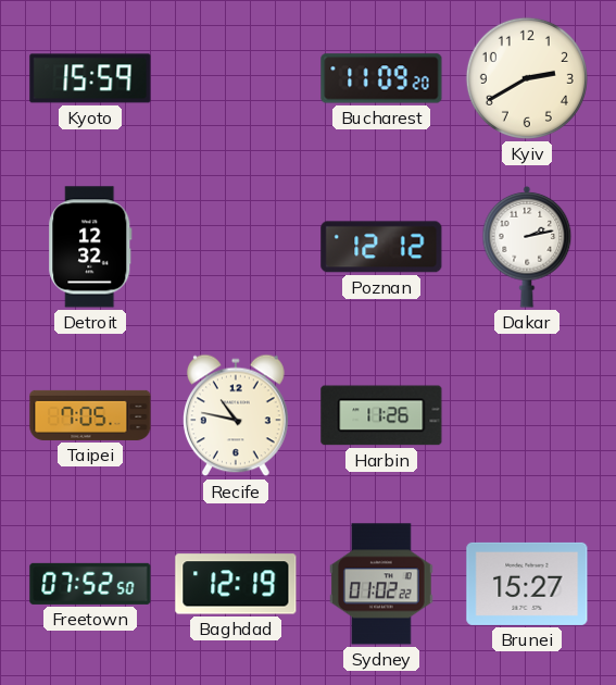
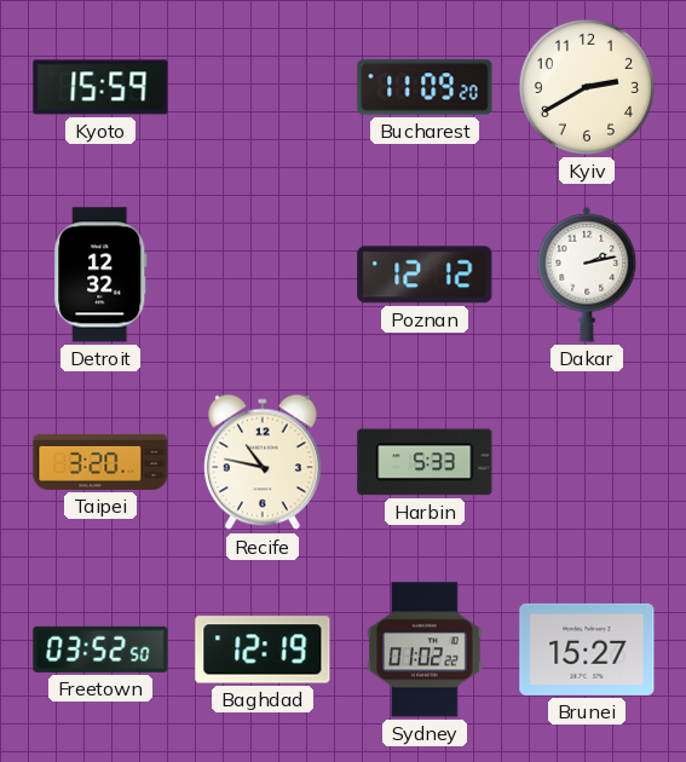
Taipei: 7:05 -> 3:20 (100, 462)
Harbin: 11:26 -> 5:33 (425, 462)
Freetown: 07:52 -> 03:52 (100, 650)
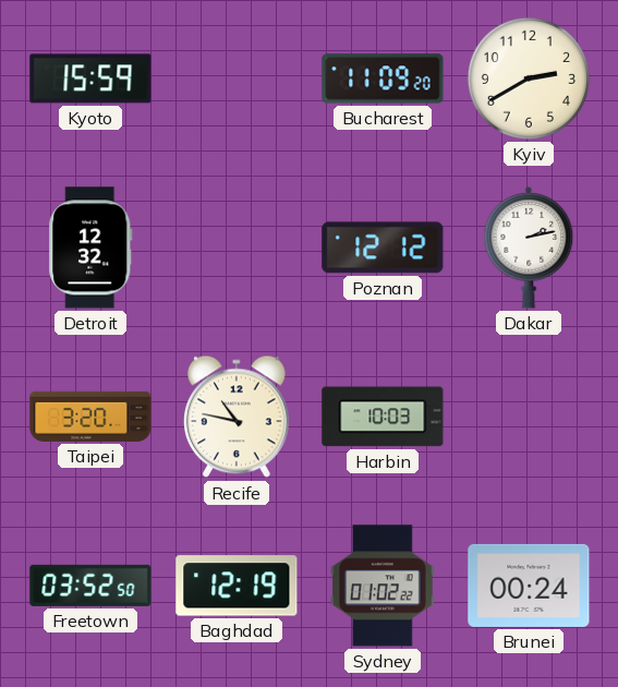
Harbin: 5:33 -> 10:03 (383, 417)
Brunei: 15:27 -> 00:24 (529, 586)
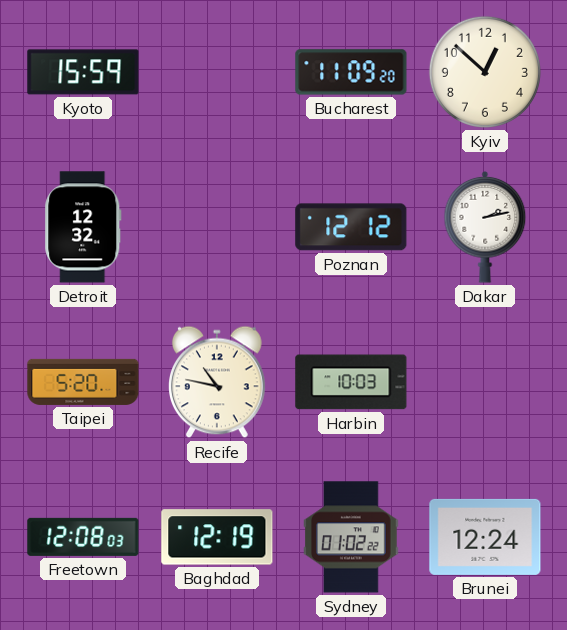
Kyiv: 2:40 -> 12:52 (485, 72)
Taipei: 3:20 -> 5:20 (83, 382)
Freetown: 03:52 -> 12:08 (83, 537)
Brunei: 00:24 -> 12:24 (485, 537)
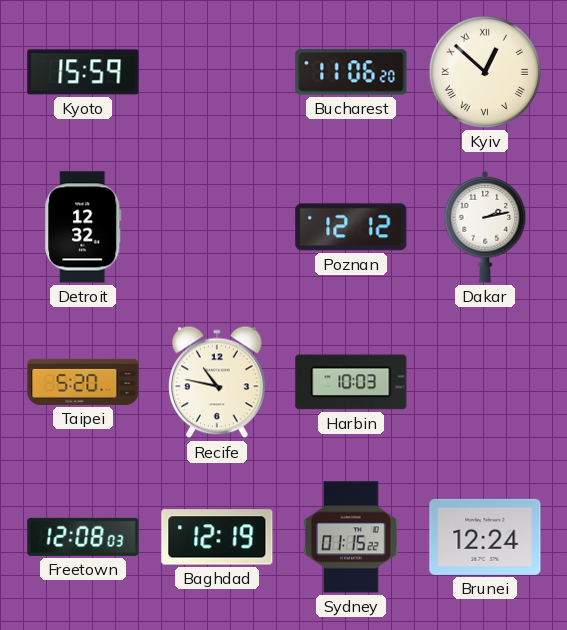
Bucharest: 11:09 -> 11:06 (351, 72)
Kyiv numerals: Arabic -> Roman (485, 72)
Sydney: 01:02 -> 01:15 (352, 537)
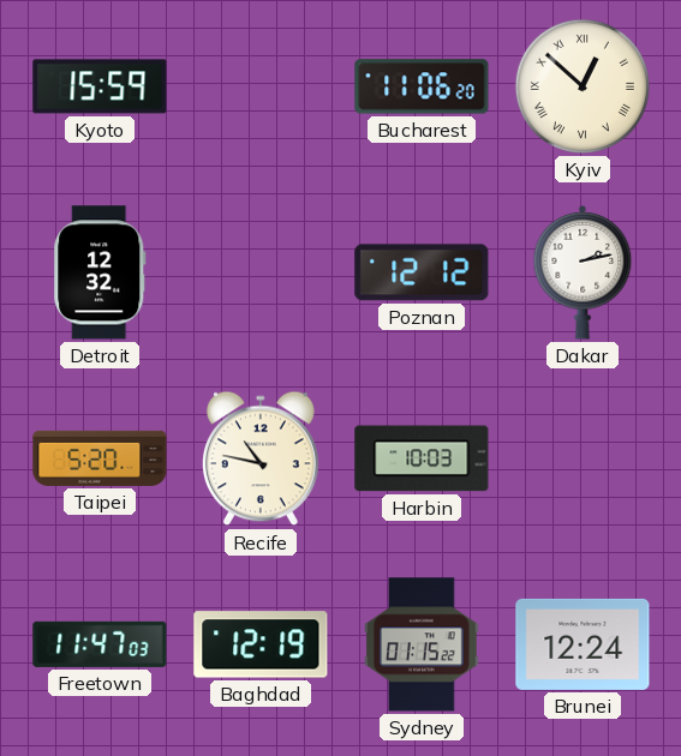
Freetown: 12:08 -> 11:47 (100, 644)
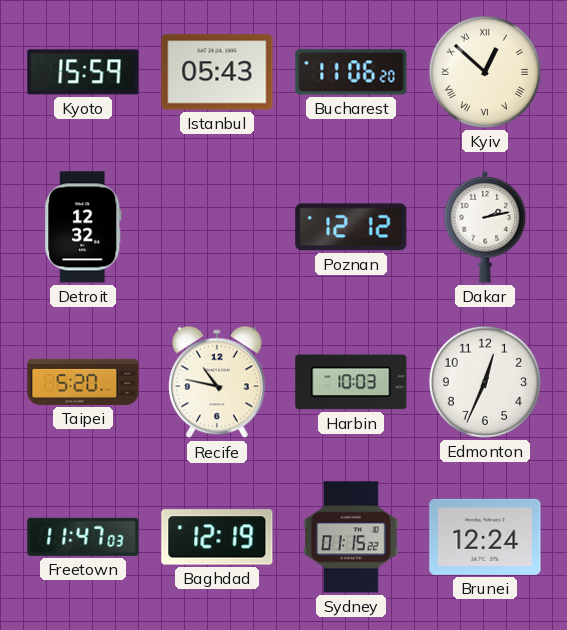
Istanbul: none -> 05:43 (217, 72)
Edmonton: none -> 12:34 (485, 382)
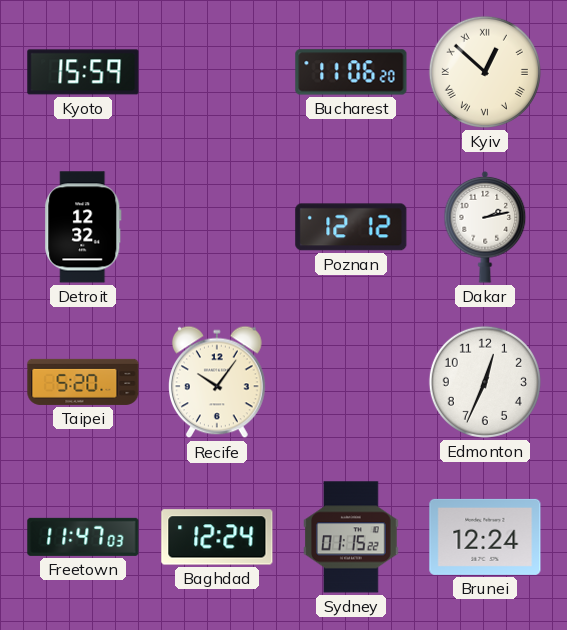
Istanbul: 05:43 -> none (217, 72)
Recife: 10:47 -> 10:06 (218, 382)
Harbin: 10:03 -> none (351, 382)
Baghdad: 12:19 -> 12:24 (217, 537)
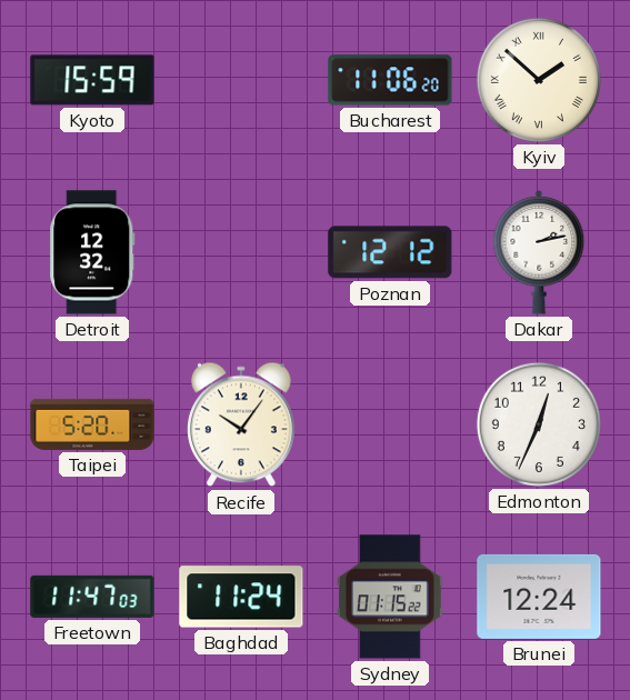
Kyiv: 12:52 -> 1:52 (539, 80)
Baghdad: 12:24 -> 11:24 (241, 597)
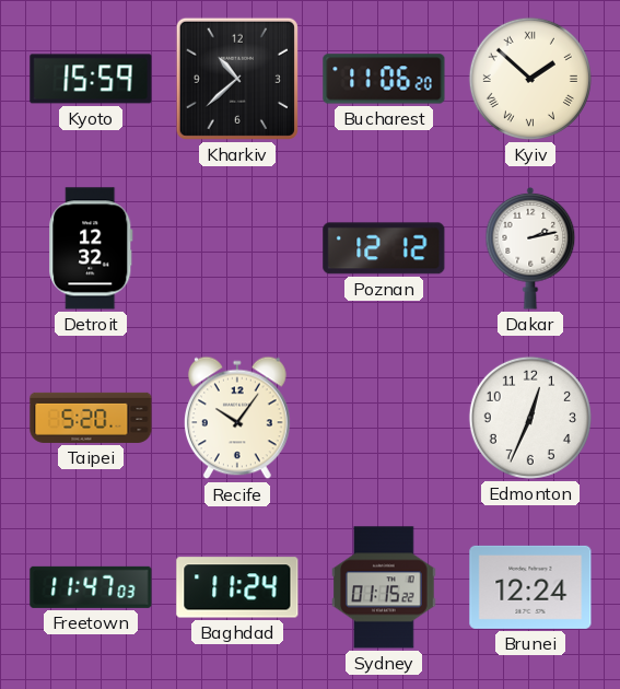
Kharkiv: none -> 10:38 (237, 79)
